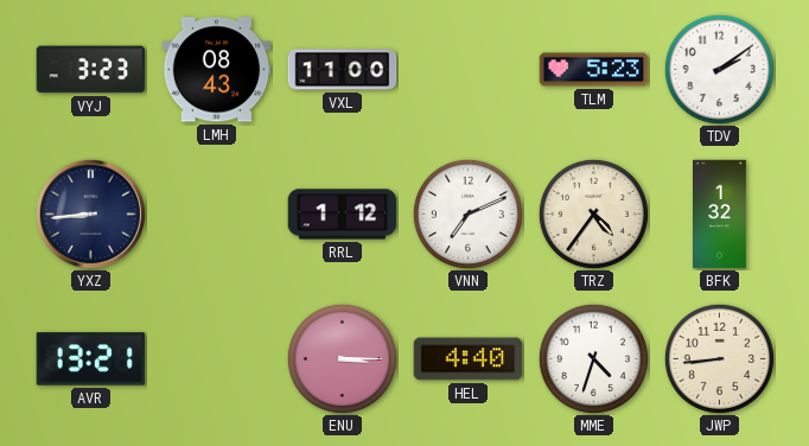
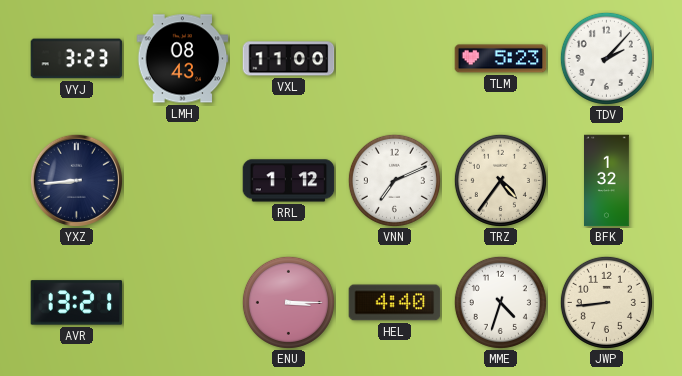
TDV: 2:09 -> 2:07 (606, 58)
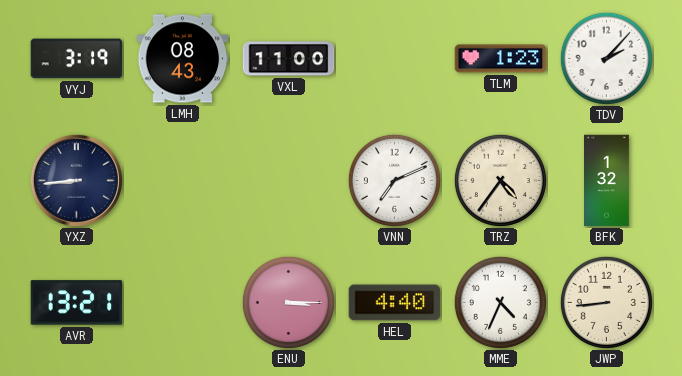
VYJ: 3:23 -> 3:19 (77, 59)
TLM: 5:23 -> 1:23 (501, 59)
RRL: 1:12 -> none (289, 181)
MME: 4:33 -> 4:34 (500, 302)
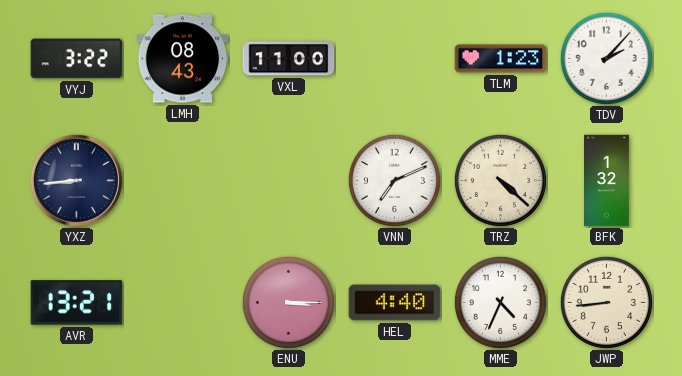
VYJ: 3:19 -> 3:22 (77, 59)
TRZ: 4:36 -> 4:22 (500, 180)
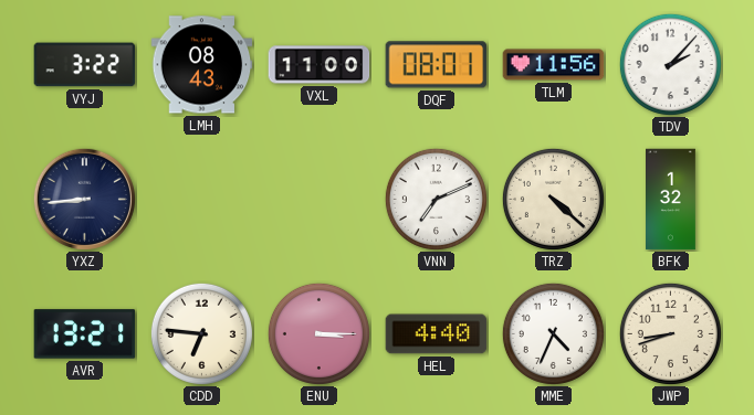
DQF: none -> 08:01 (437, 65)
TLM: 1:23 -> 11:56 (554, 65)
CDD: none -> 6:46 (201, 333)
JWP: 8:44 -> 8:42 (670, 333)
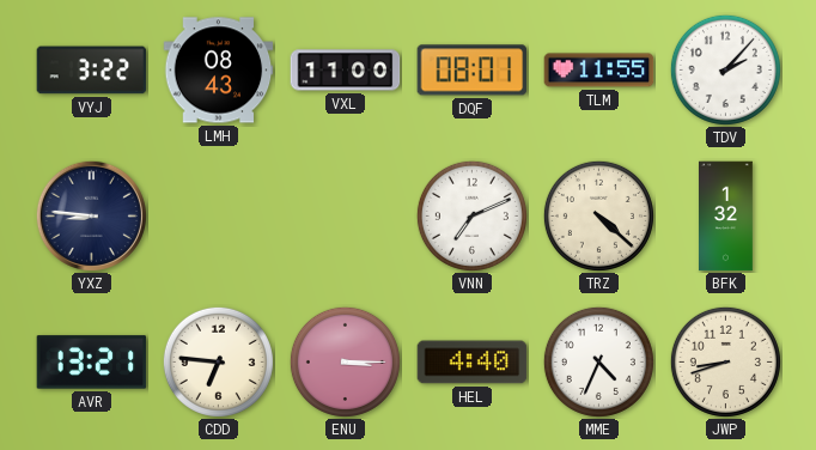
TLM: 11:56 -> 11:55 (599, 71)
YXZ: 8:44 -> 8:46 (91, 215)
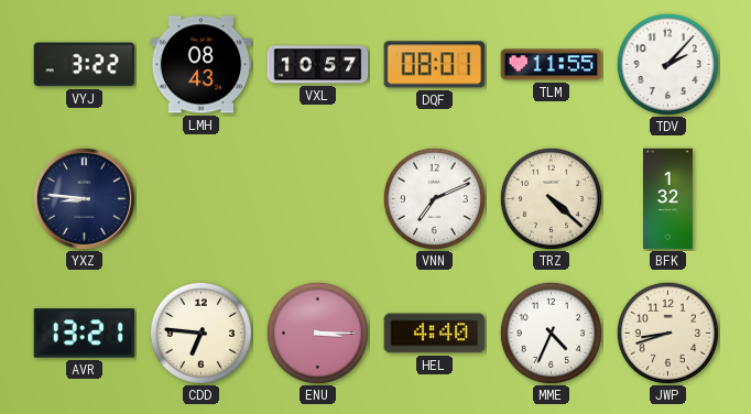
VXL: 11:00 -> 10:57 (318, 65)
